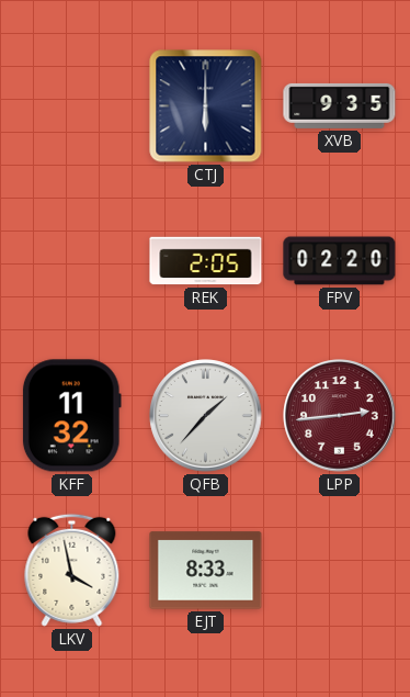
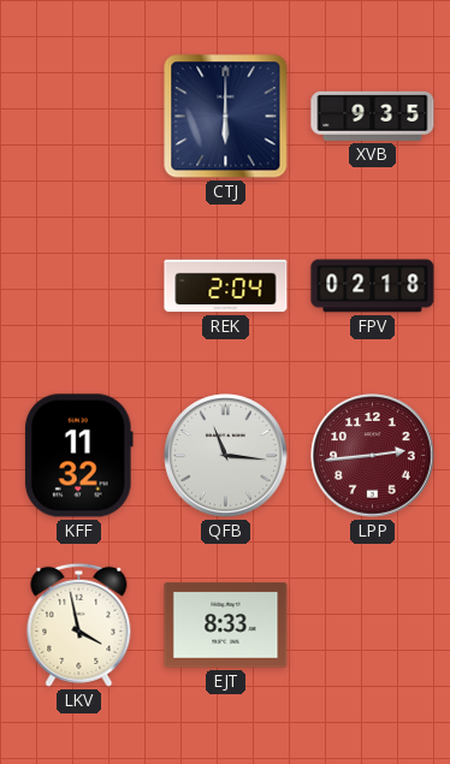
REK: 2:05 -> 2:04 (226, 286)
FPV: 02:20 -> 02:18 (373, 286)
QFB: 1:37 -> 11:16 (226, 456)
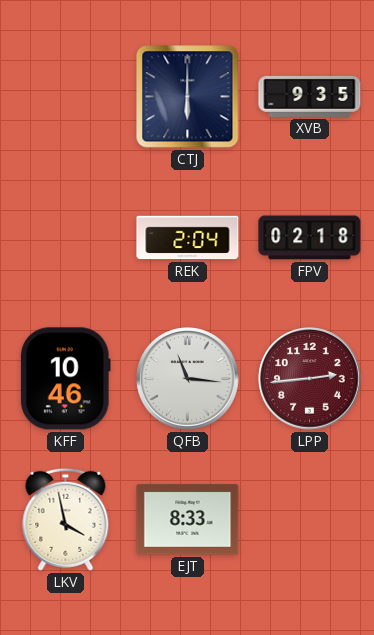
KFF: 11:32 -> 10:46 (65, 379)
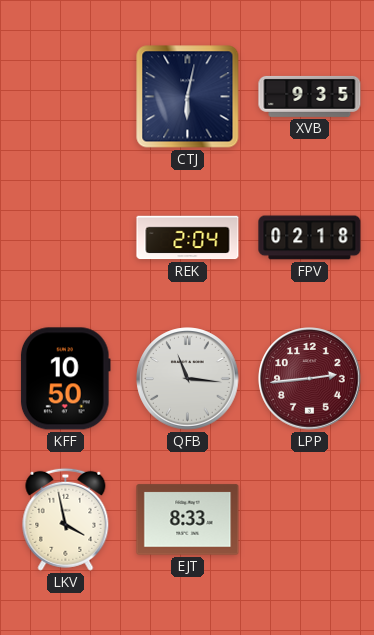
CTJ: 6:00 -> 6:02 (188, 97)
KFF: 10:46 -> 10:50 (65, 379)
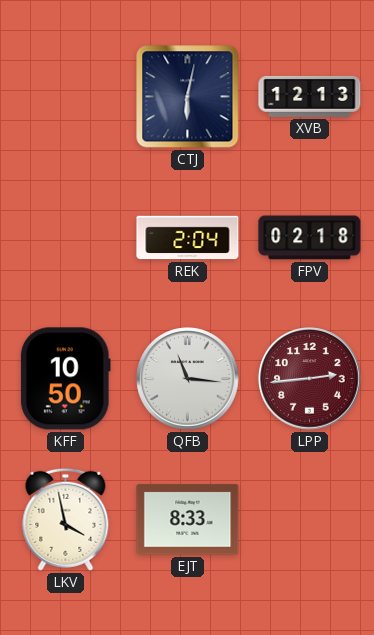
XVB: 9:35 -> 12:13 (310, 96)
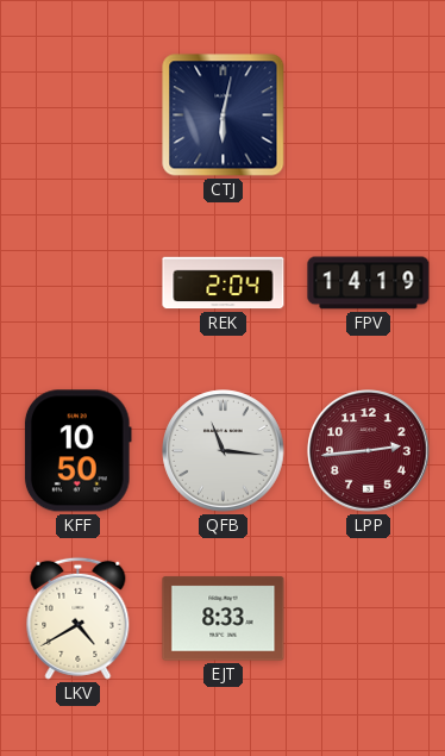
XVB: 12:13 -> none (310, 96)
FPV: 02:18 -> 14:19 (369, 283)
LKV: 3:58 -> 4:40 (79, 618)
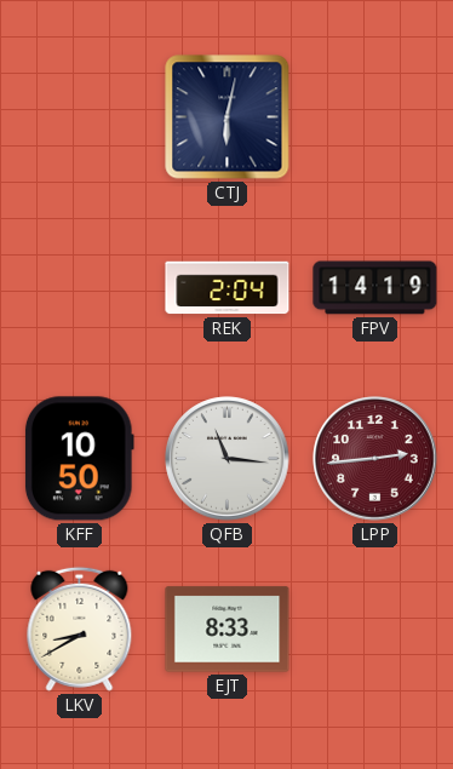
LKV: 4:40 -> 8:40 (80, 629)
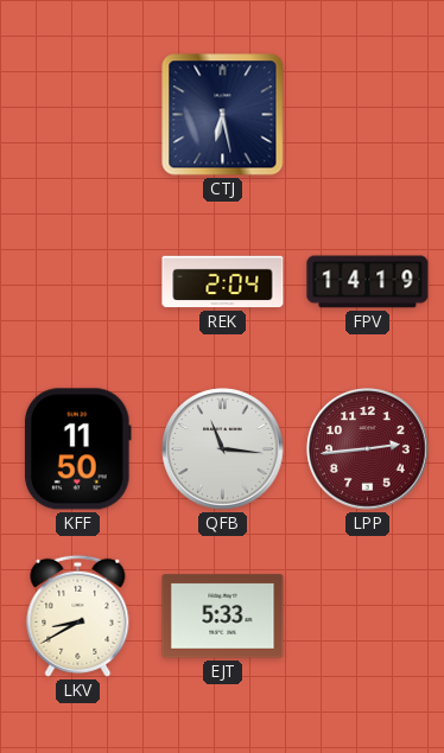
CTJ: 6:02 -> 6:28 (223, 115)
KFF: 10:50 -> 11:50 (77, 449)
EJT: 8:33 -> 5:33 (223, 617)
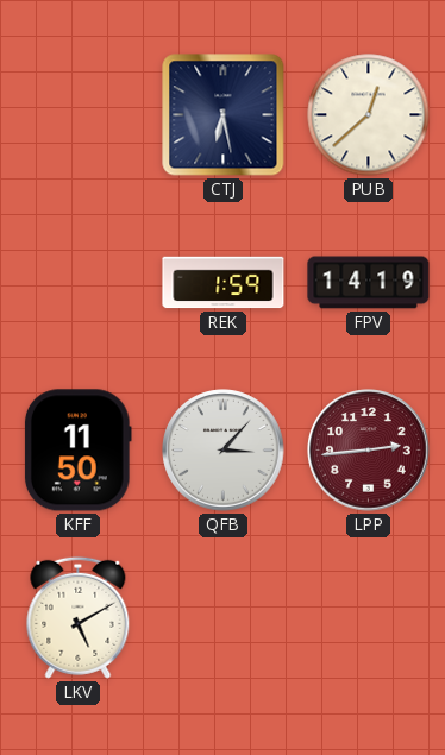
PUB: none -> 12:38 (369, 115)
REK: 2:04 -> 1:59 (224, 283)
QFB: 11:16 -> 3:07 (224, 451)
LKV: 8:40 -> 5:10 (79, 617)
EJT: 5:33 -> none (223, 617)
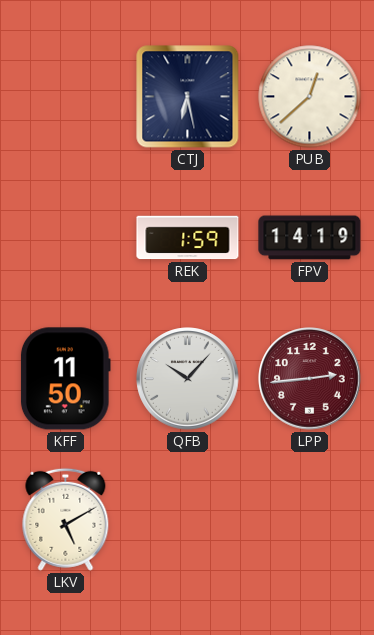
QFB: 3:07 -> 10:07 (188, 379)
